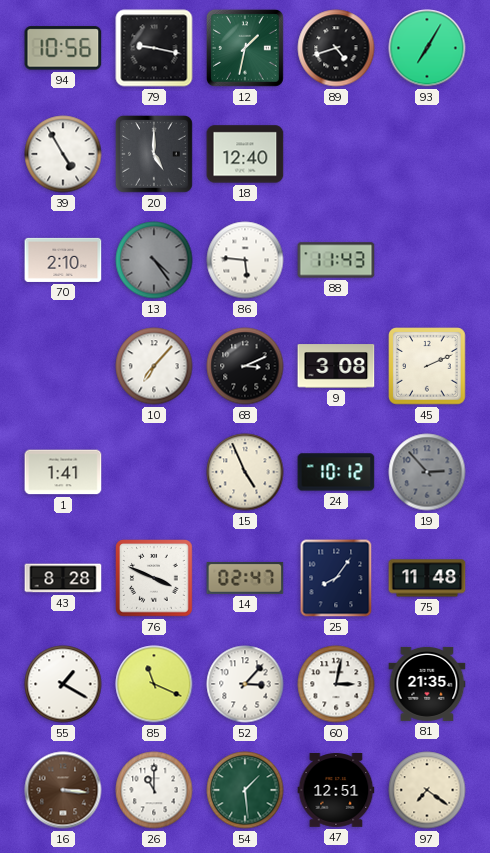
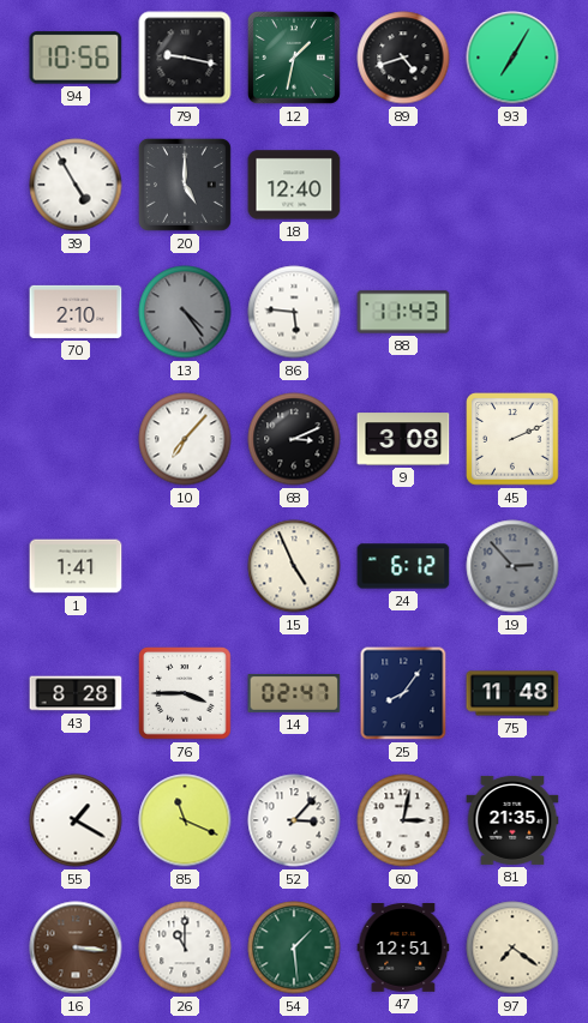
24: 10:12 -> 6:12 (403, 566)
76: 3:49 -> 3:45 (185, 693)
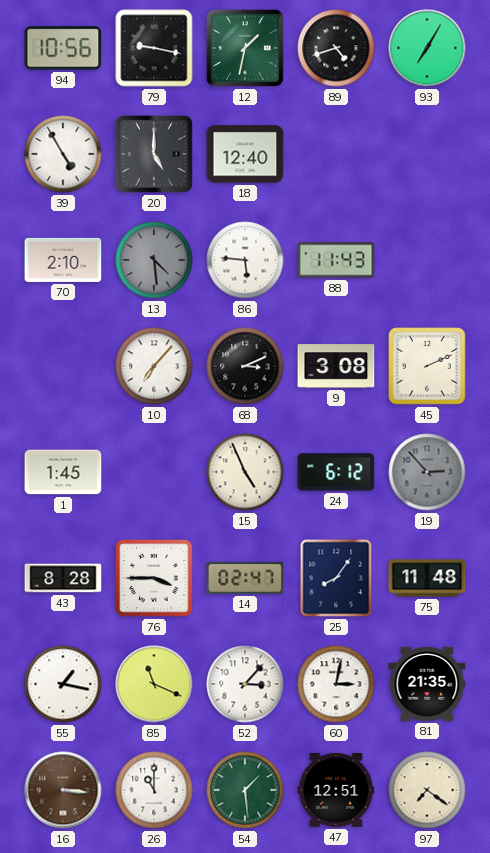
13: 4:24 -> 4:29 (154, 260)
1: 1:41 -> 1:45 (63, 472)
55: 1:20 -> 1:17 (63, 684)
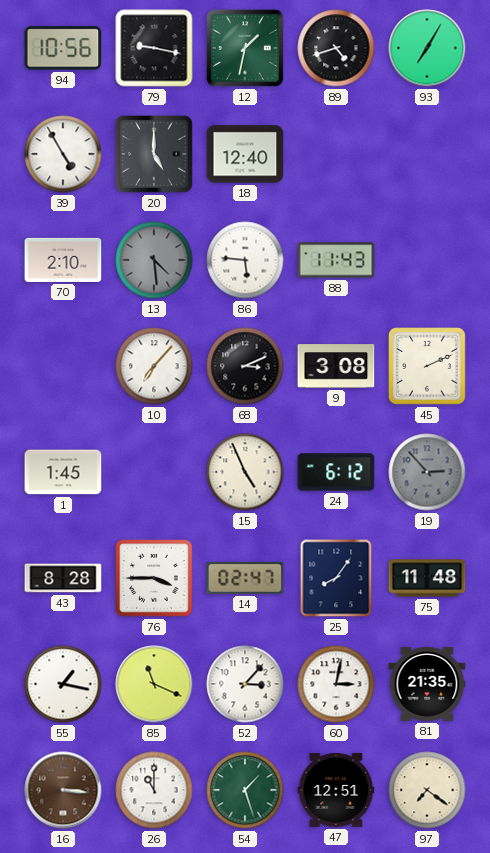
54: 1:29 -> 1:27 (245, 790)
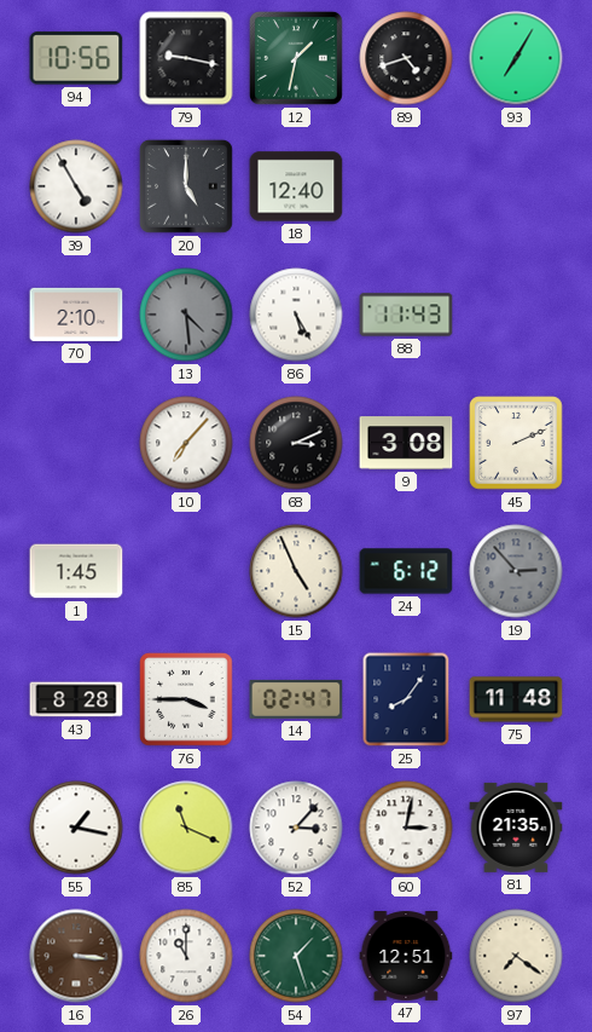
86: 5:46 -> 5:25 (296, 315)
